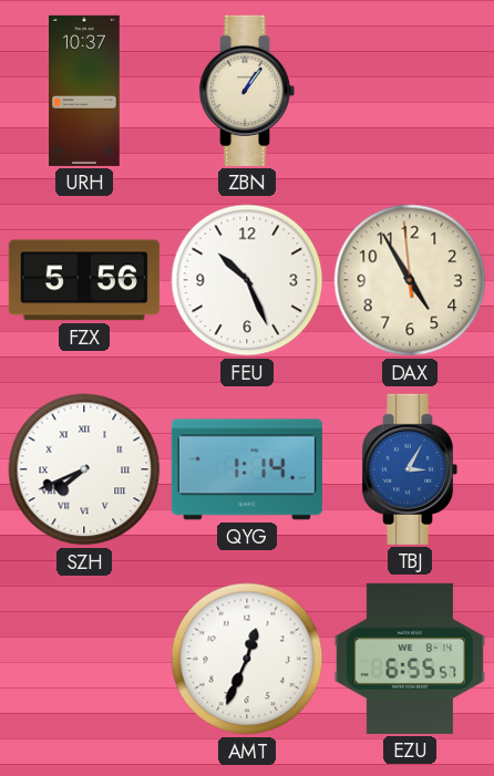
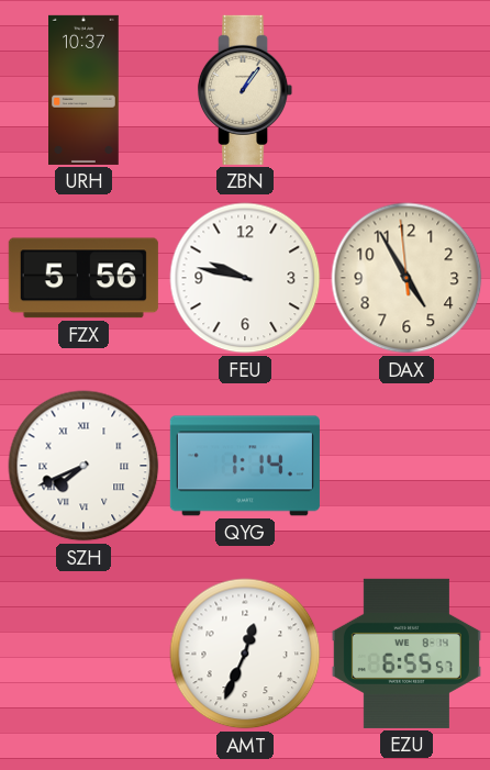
FEU: 10:26 -> 9:47 (245, 278)
TBJ: 3:05 -> none (410, 469)
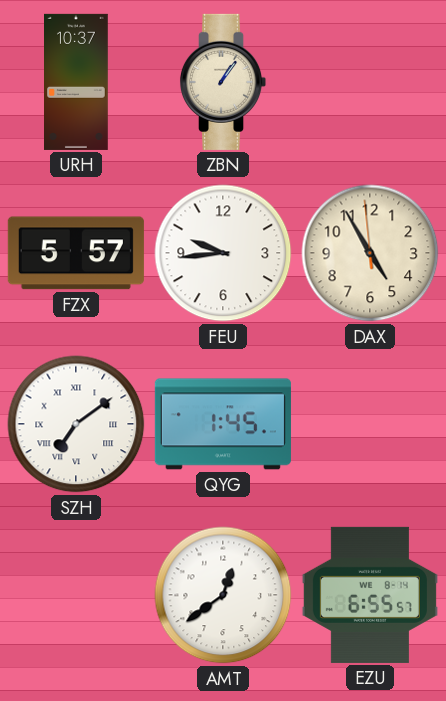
FZX: 5:56 -> 5:57 (76, 253)
FEU: 9:47 -> 9:44 (223, 253)
SZH: 7:41 -> 7:09 (76, 424)
QYG: 1:14 -> 1:45 (223, 424)
AMT: 12:34 -> 12:39 (223, 595)
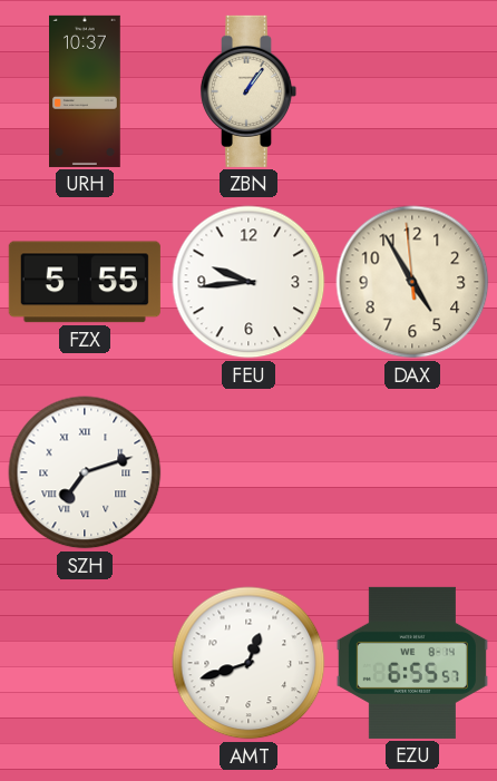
FZX: 5:57 -> 5:55 (85, 282)
SZH: 7:09 -> 7:12 (85, 472)
QYG: 1:45 -> none (223, 424)
AMT: 12:39 -> 12:42 (248, 663)
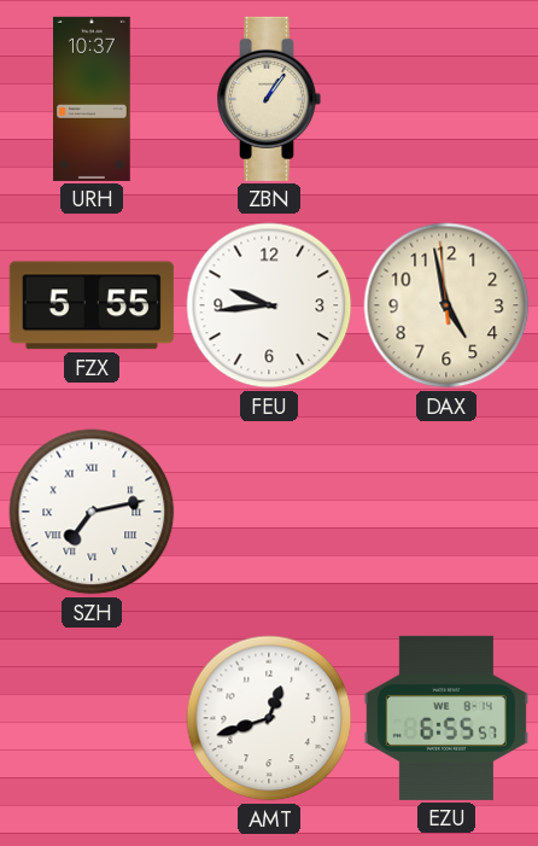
DAX: 4:54 -> 4:57 (446, 305)
SZH: 7:12 -> 7:13 (92, 512)
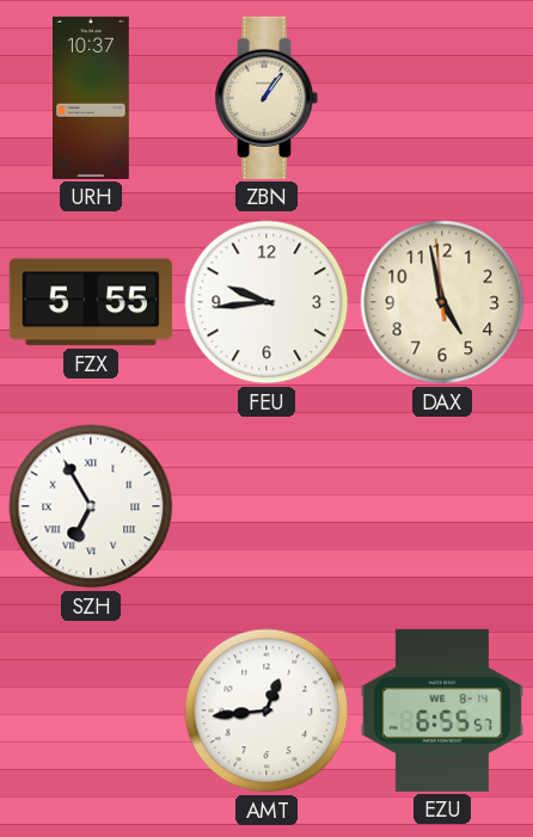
SZH: 7:13 -> 6:55 (91, 506)
AMT: 12:42 -> 12:44 (266, 710)
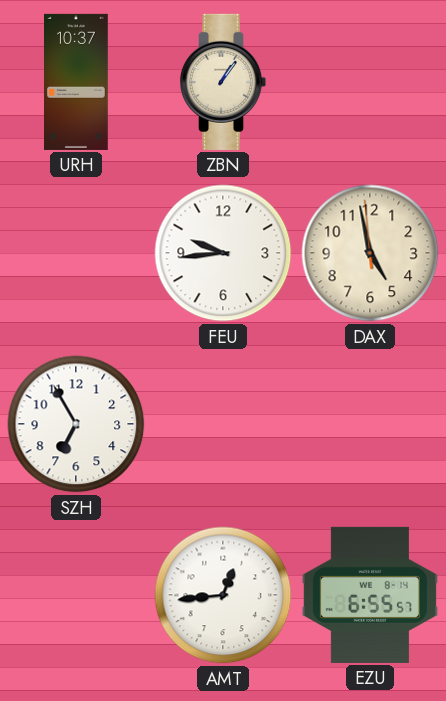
FZX: 5:55 -> none (91, 302)
SZH numerals: Roman -> Arabic (76, 424)
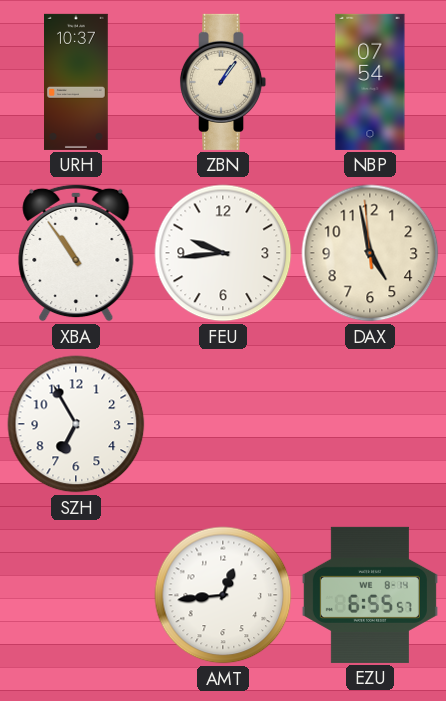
NBP: none -> 07:54 (370, 82)
XBA: none -> 10:54 (76, 253)
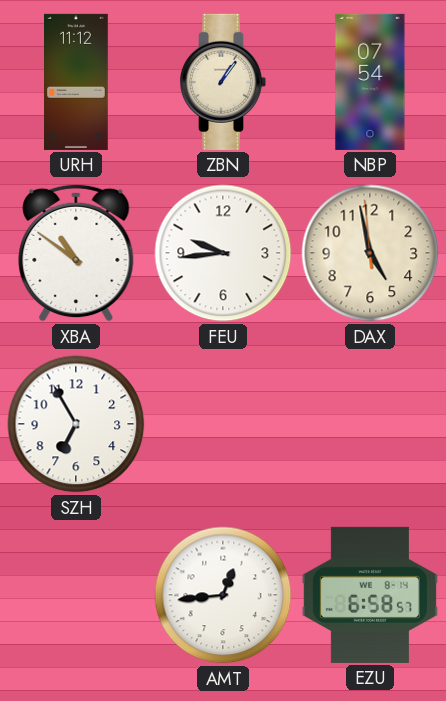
URH: 10:37 -> 11:12 (77, 82)
XBA: 10:54 -> 10:51 (76, 253)
EZU: 6:55 -> 6:58 (370, 595)
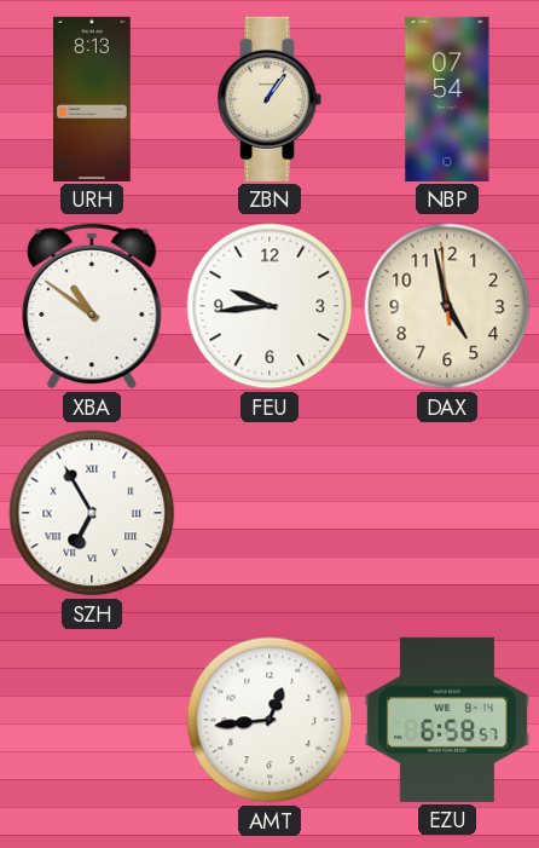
URH: 11:12 -> 8:13 (93, 99)
SZH numerals: Arabic -> Roman (92, 513)
